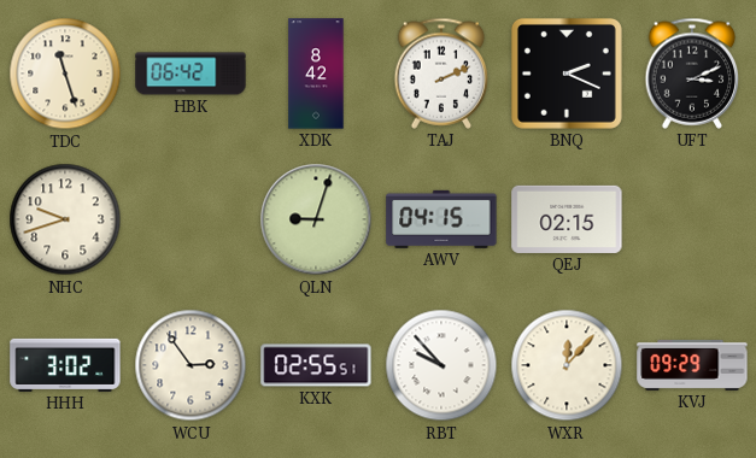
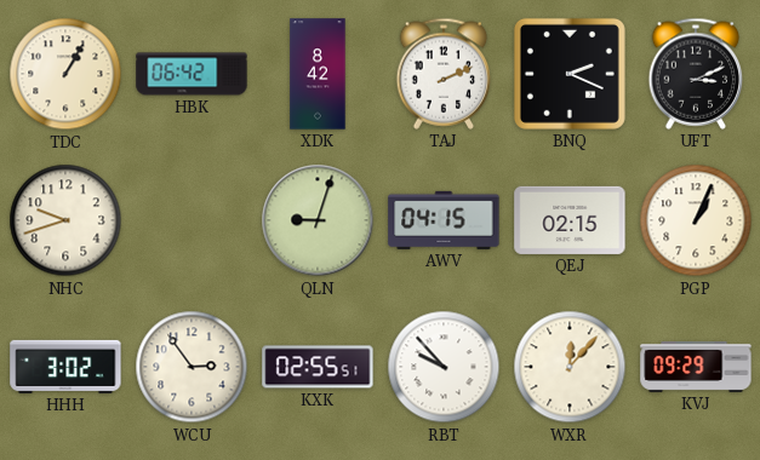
TDC: 11:27 -> 1:05 (65, 74)
PGP: none -> 1:04 (696, 220)
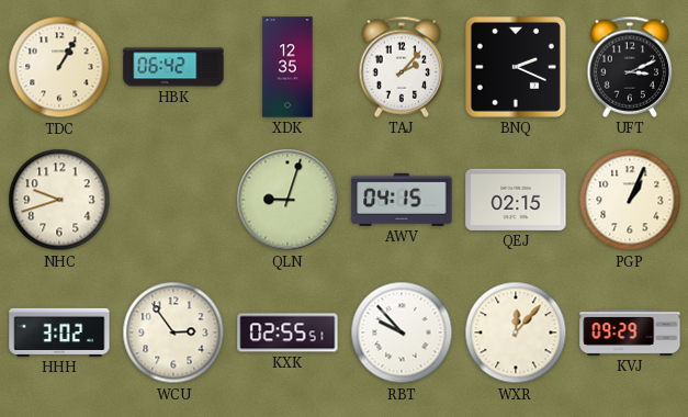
XDK: 8:42 -> 12:35 (287, 67)
TAJ: 2:11 -> 2:07 (402, 67)
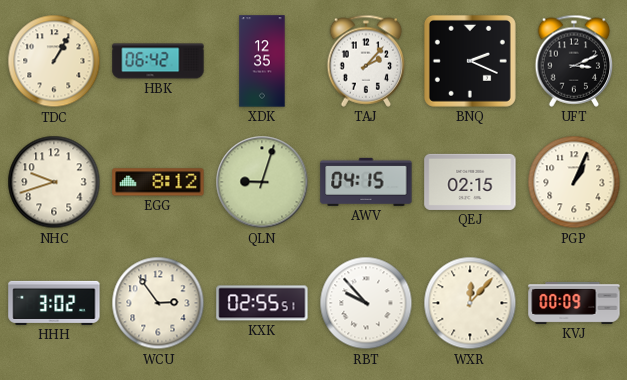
EGG: none -> 8:12 (158, 182)
KVJ: 09:29 -> 00:09 (574, 303)
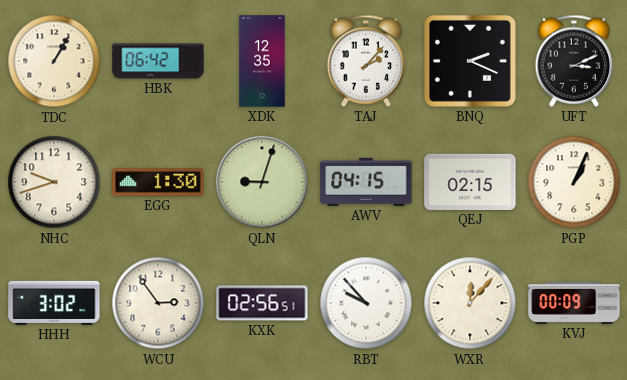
EGG: 8:12 -> 1:30 (158, 182)
KXK: 02:55 -> 02:56 (262, 303)
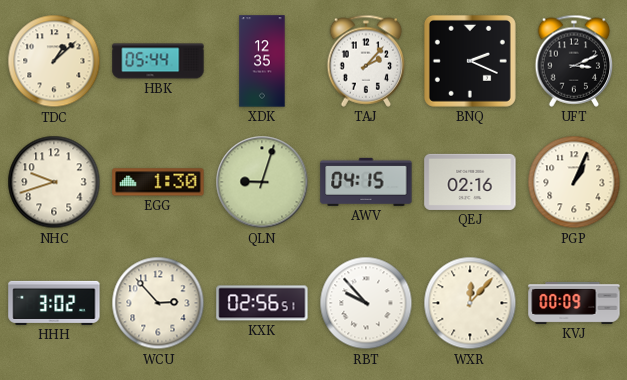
TDC: 1:05 -> 1:08 (54, 61)
HBK: 06:42 -> 05:44 (158, 61)
QEJ: 02:15 -> 02:16 (470, 182)
WCU: 2:54 -> 2:53 (158, 303)
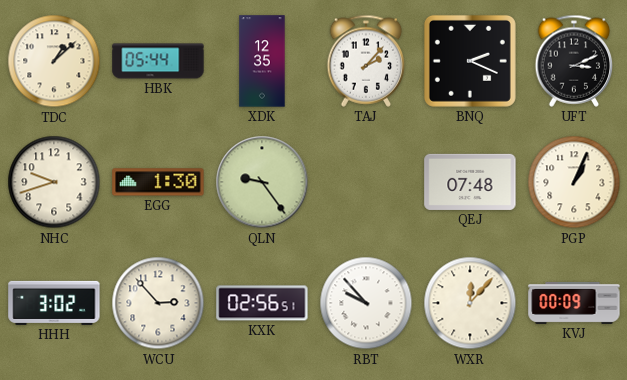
QLN: 9:03 -> 9:24 (262, 182)
AWV: 04:15 -> none (366, 182)
QEJ: 02:16 -> 07:48 (470, 182)
